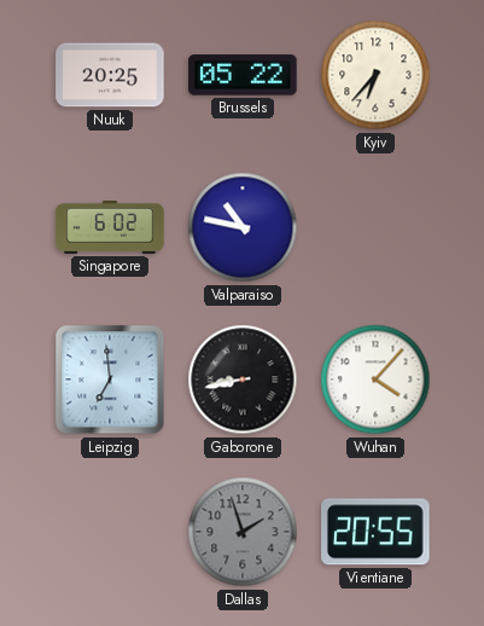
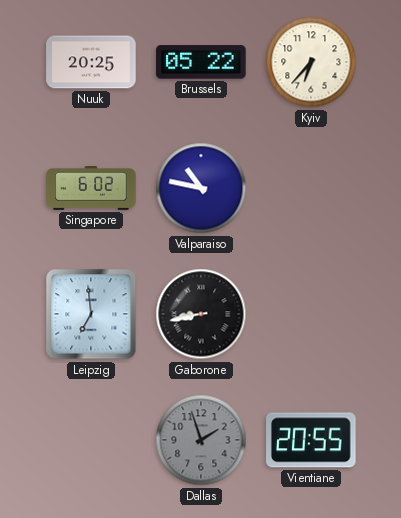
Wuhan: 4:07 -> none (375, 379)
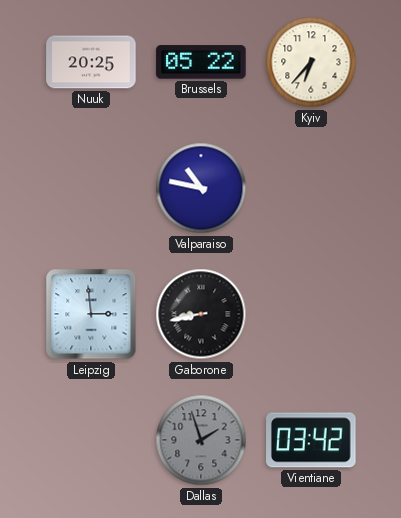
Singapore: 6:02 -> none (91, 189)
Leipzig: 6:59 -> 2:59 (91, 314)
Vientiane: 20:55 -> 03:42 (311, 440)
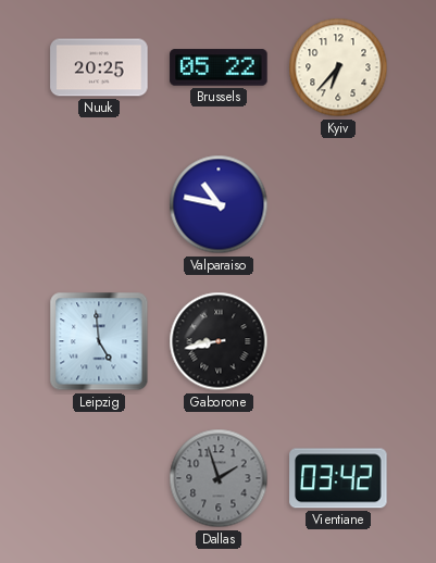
Leipzig: 2:59 -> 4:59 (99, 341)
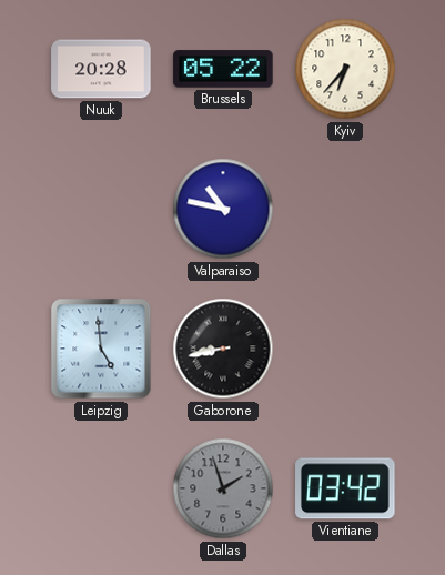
Nuuk: 20:25 -> 20:28 (101, 69)
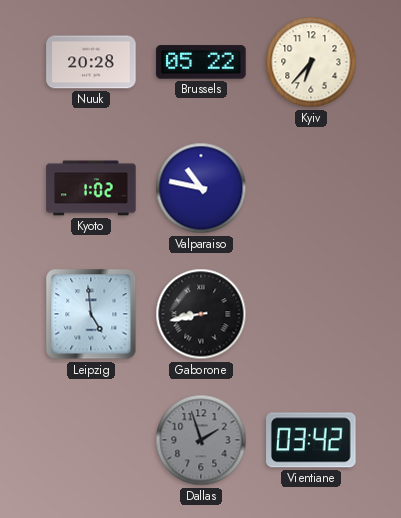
Kyoto: none -> 1:02 (91, 188)
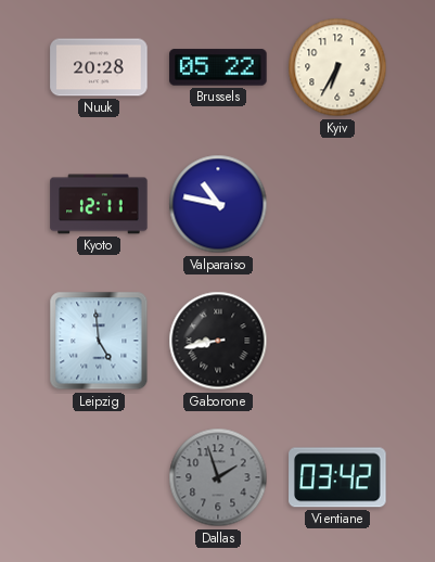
Kyiv: 6:37 -> 6:35 (337, 67)
Kyoto: 1:02 -> 12:11 (99, 204)
